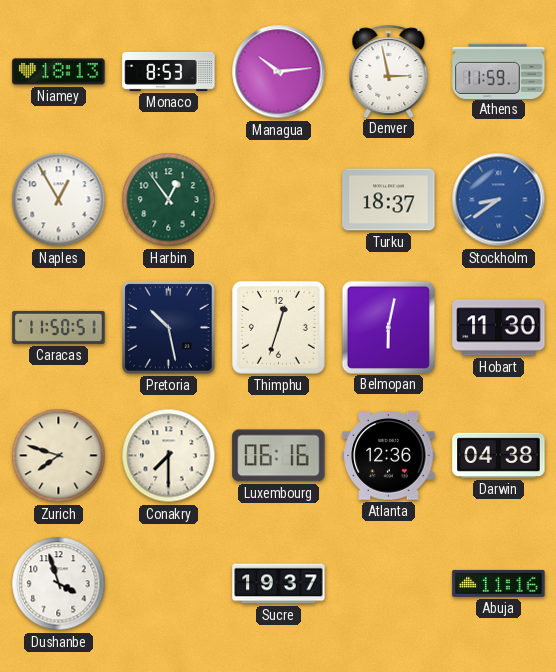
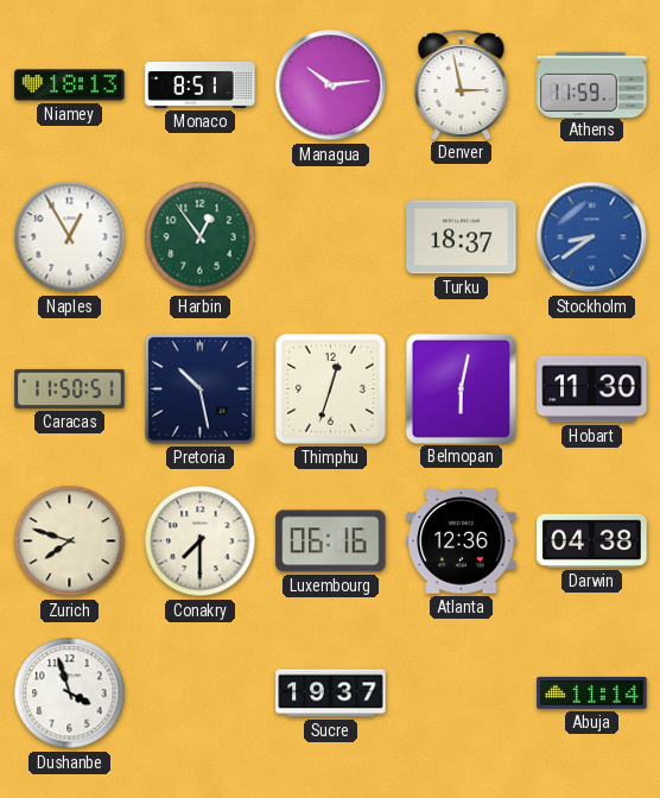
Monaco: 8:53 -> 8:51 (201, 84)
Abuja: 11:16 -> 11:14 (592, 692)
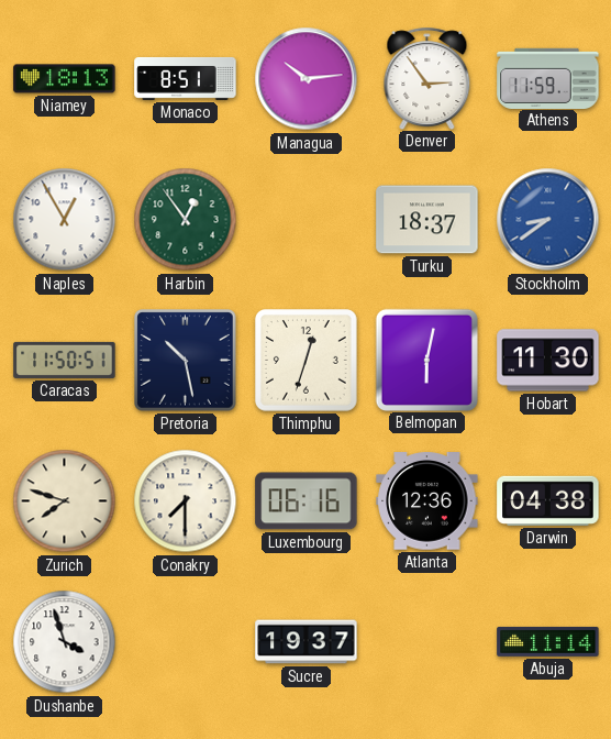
Denver: 2:58 -> 2:54 (427, 78)
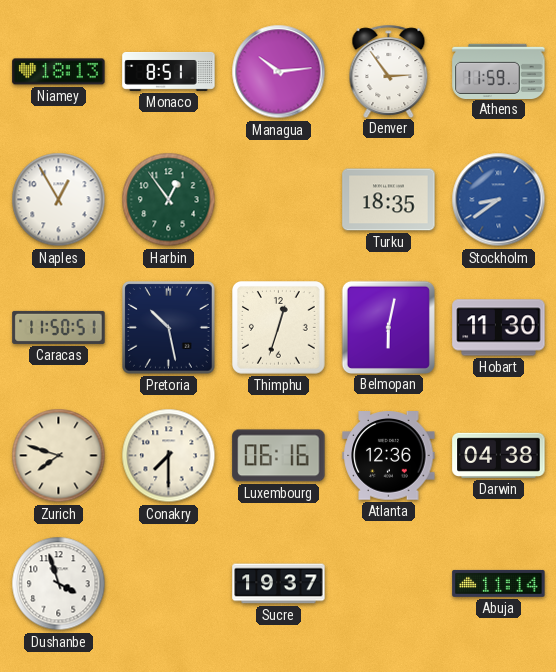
Turku: 18:37 -> 18:35 (389, 200)
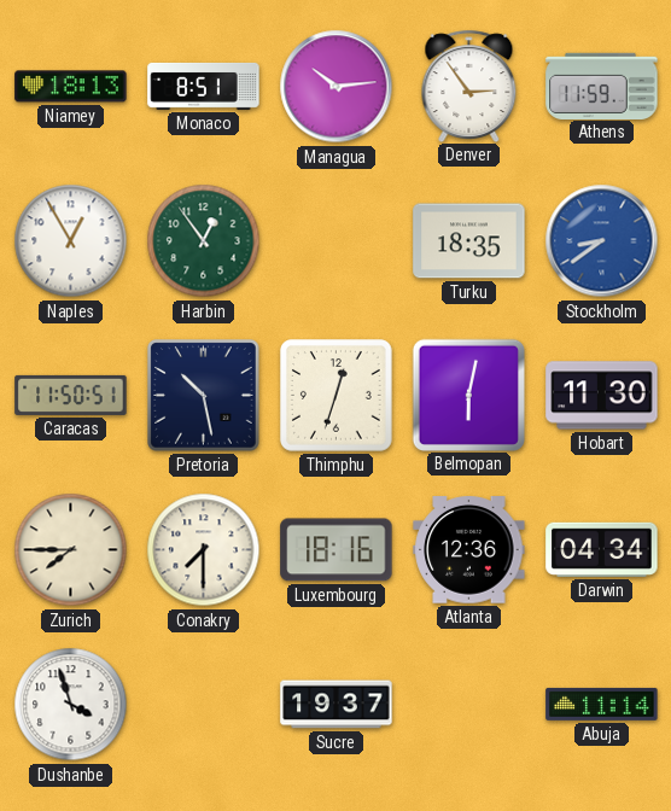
Zurich: 7:48 -> 7:45 (71, 550)
Luxembourg: 06:16 -> 18:16 (337, 550)
Darwin: 04:38 -> 04:34 (602, 549)
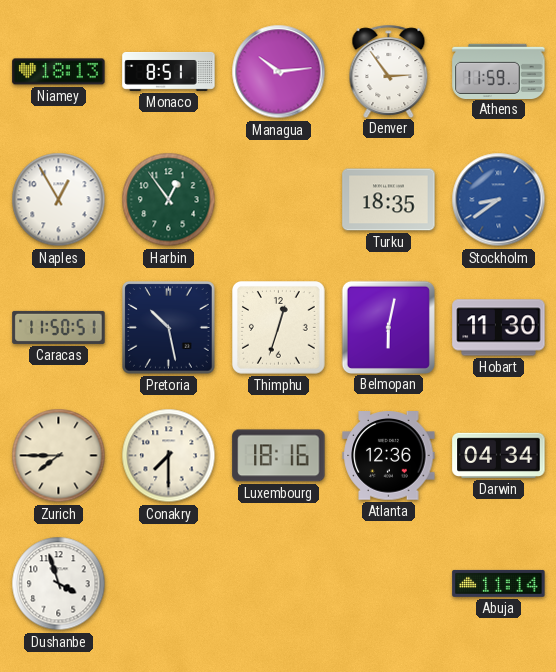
Sucre: 19:37 -> none (337, 705)
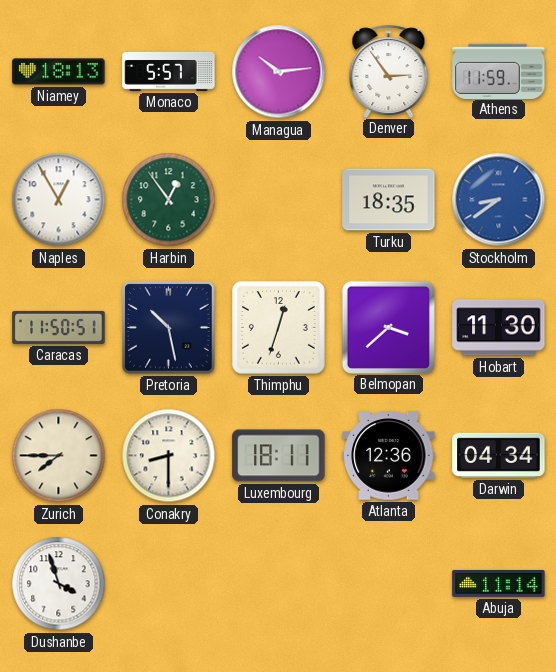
Monaco: 8:51 -> 5:57 (169, 71)
Belmopan: 6:02 -> 3:38 (388, 327)
Conakry: 7:30 -> 8:30 (169, 456)
Luxembourg: 18:16 -> 18:11 (279, 456)
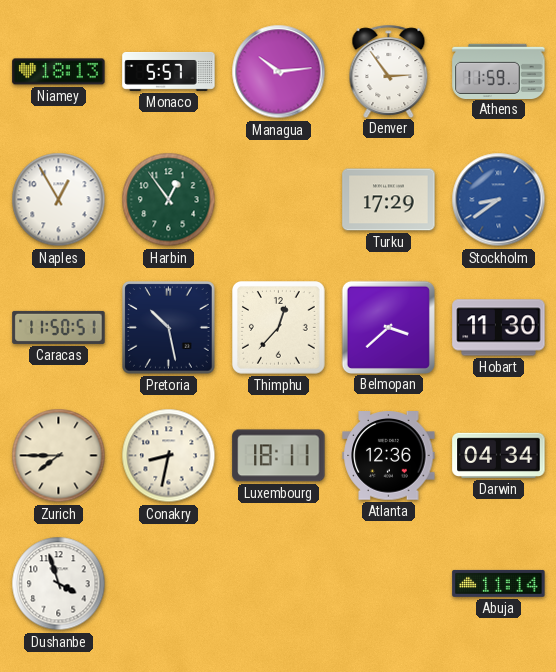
Turku: 18:35 -> 17:29 (389, 200)
Thimphu: 12:33 -> 12:37 (279, 328)
Conakry: 8:30 -> 8:32 (169, 456)
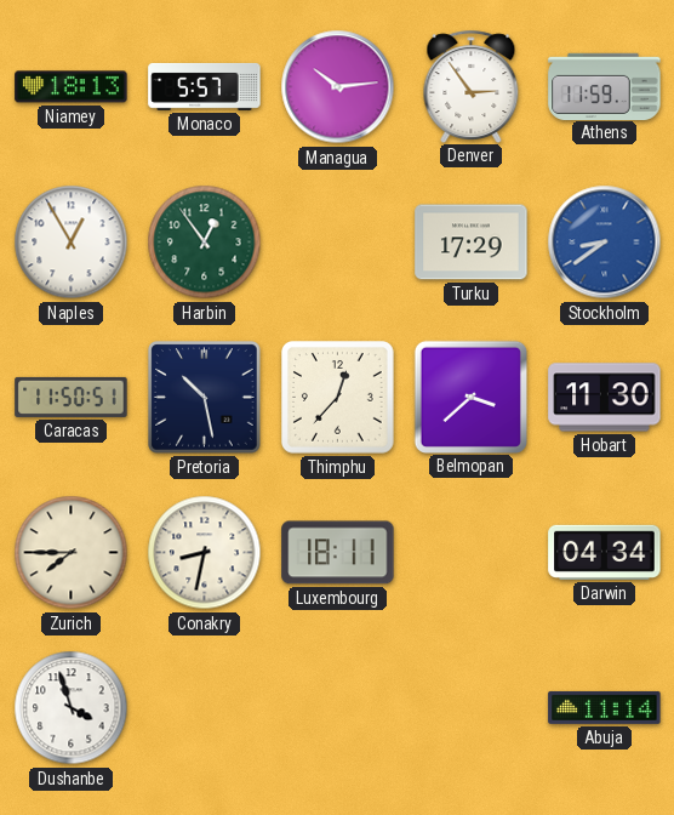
Atlanta: 12:36 -> none (389, 456)
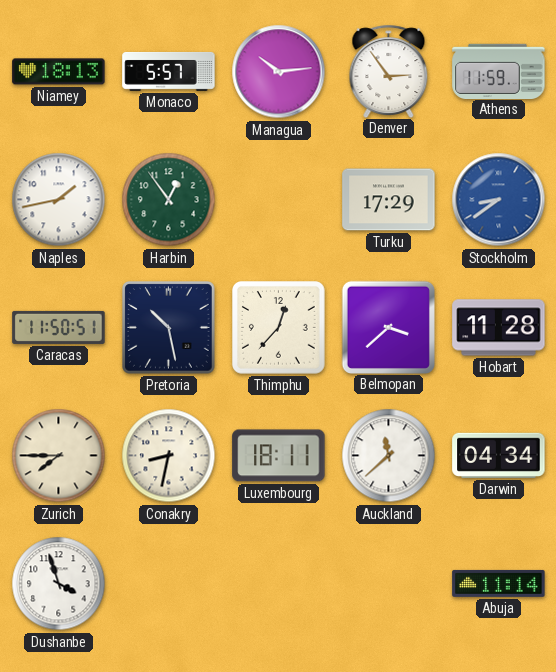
Naples: 12:55 -> 1:43 (59, 200)
Hobart: 11:30 -> 11:28 (499, 328)
Auckland: none -> 11:38 (389, 456)
